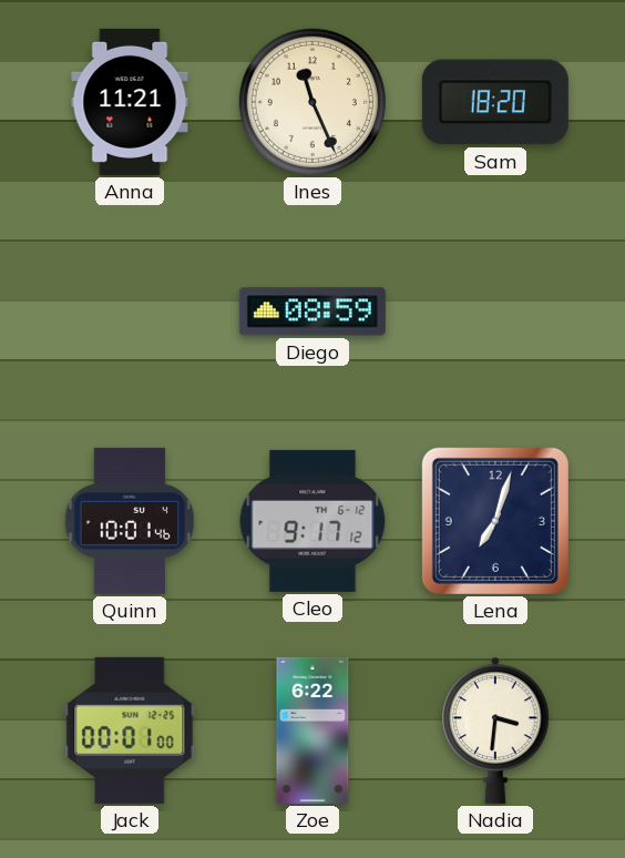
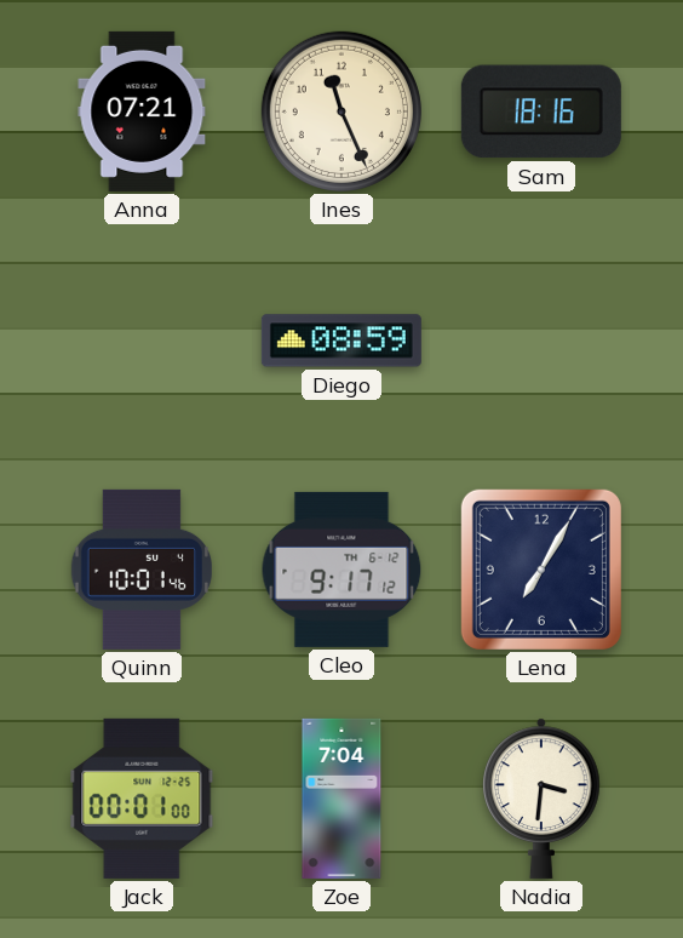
Anna: 11:21 -> 07:21 (142, 111)
Sam: 18:20 -> 18:16 (541, 111)
Lena: 7:03 -> 7:05 (541, 570)
Zoe: 6:22 -> 7:04 (342, 799)
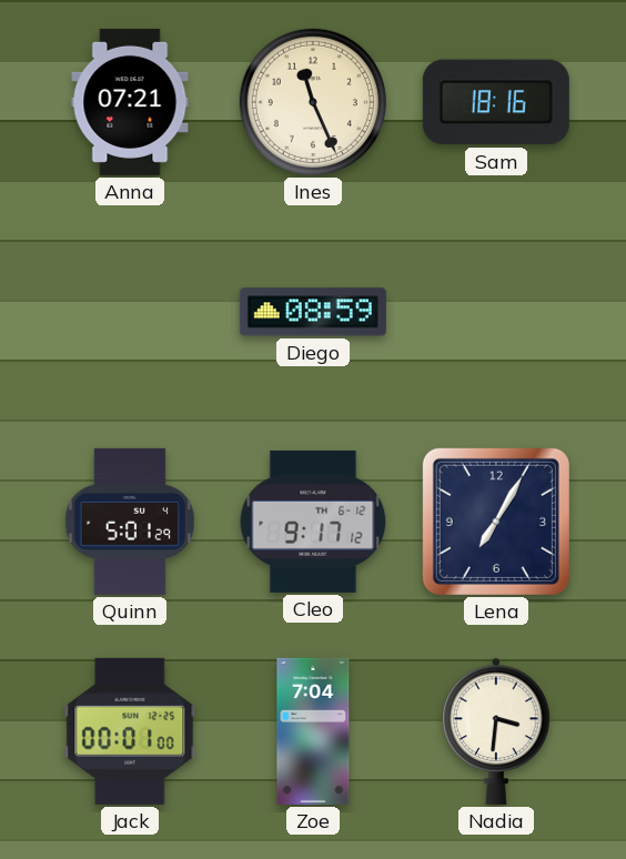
Quinn: 10:01 -> 5:01 (129, 522)
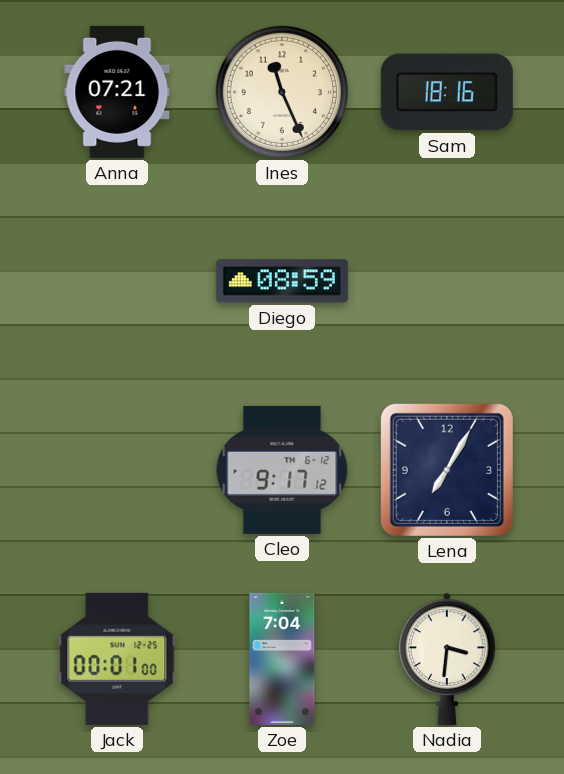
Quinn: 5:01 -> none (129, 522)
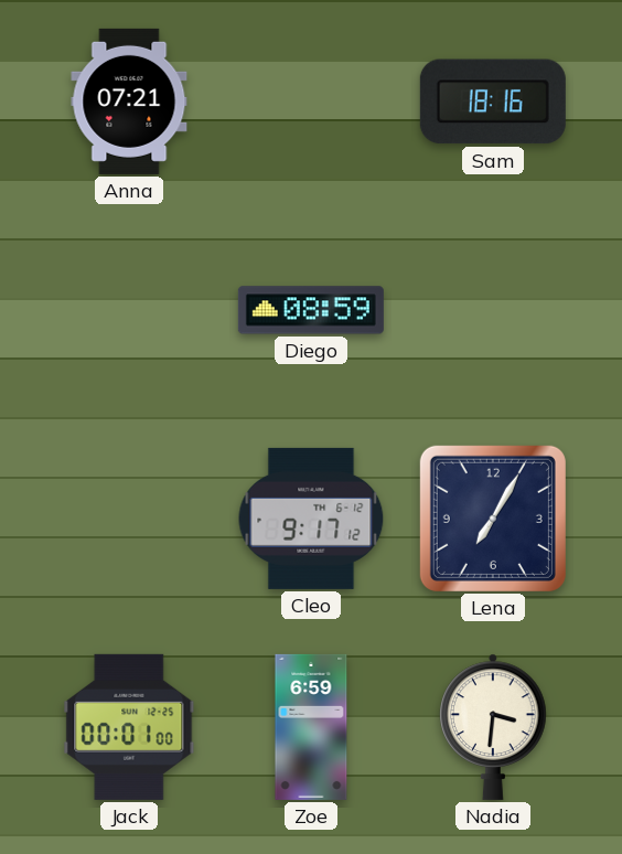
Ines: 11:26 -> none (282, 92)
Zoe: 7:04 -> 6:59 (311, 727)
